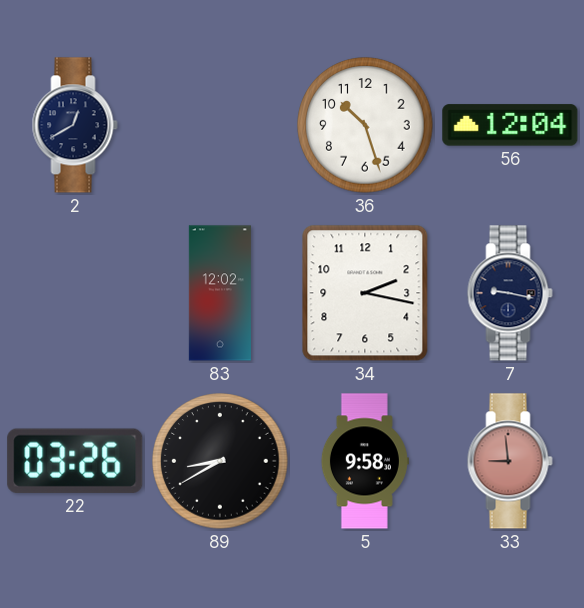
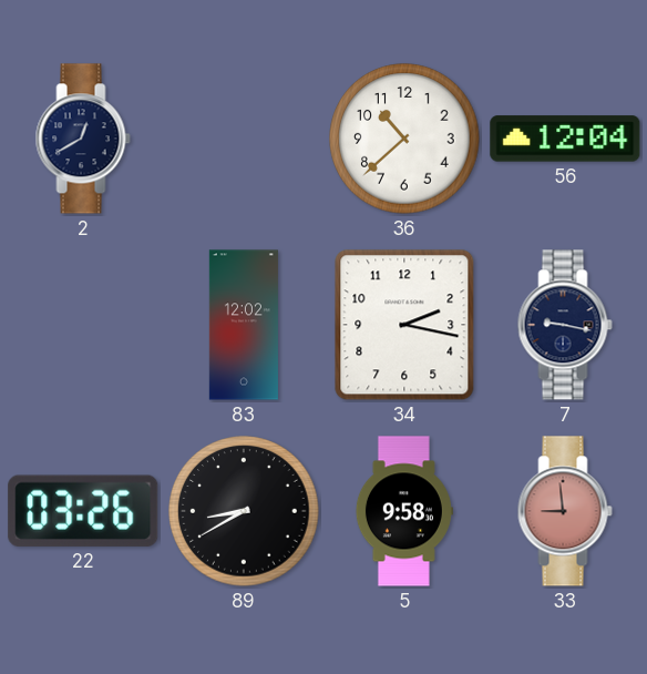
36: 10:27 -> 10:38 (404, 139)
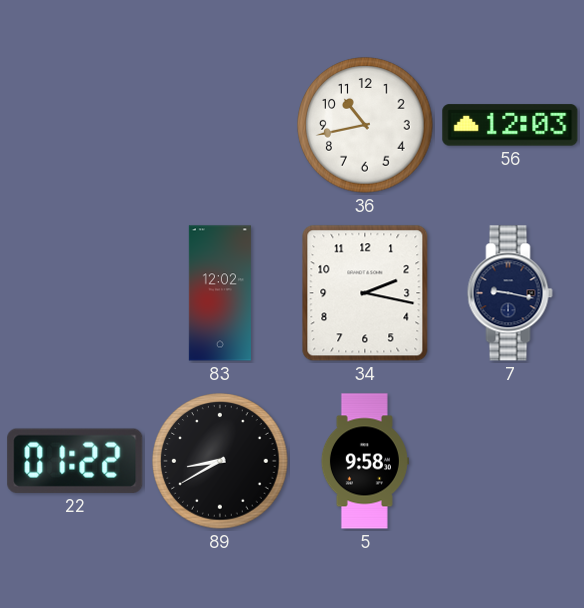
2: 12:40 -> none (83, 139)
36: 10:38 -> 10:43 (365, 125)
56: 12:04 -> 12:03 (510, 125)
22: 03:26 -> 01:22 (75, 461)
33: 8:59 -> none (565, 511)
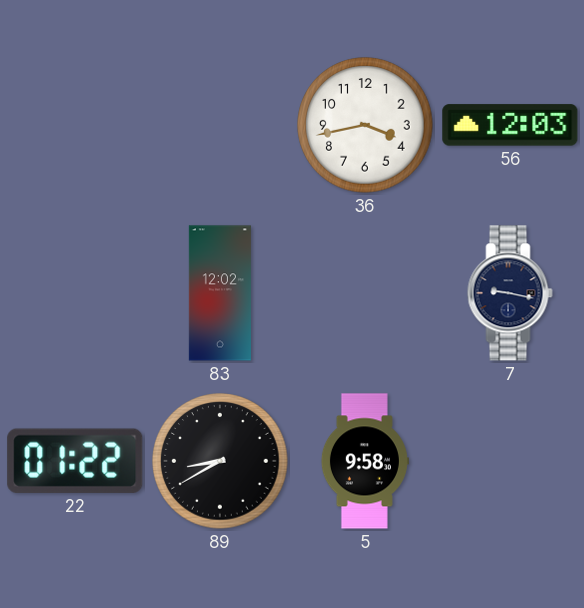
36: 10:43 -> 3:43 (365, 125)
34: 2:17 -> none (365, 293)
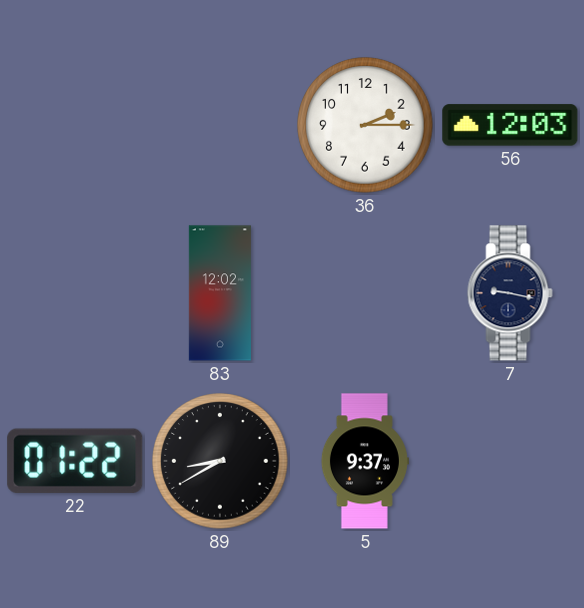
36: 3:43 -> 2:15 (365, 125)
5: 9:58 -> 9:37 (365, 461)
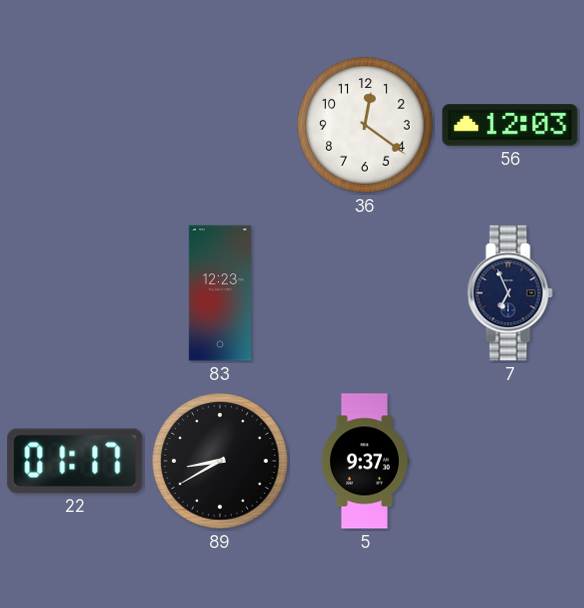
36: 2:15 -> 12:21 (365, 125)
83: 12:02 -> 12:23 (220, 293)
7: 9:17 -> 6:56 (510, 293)
22: 01:22 -> 01:17 (75, 461)
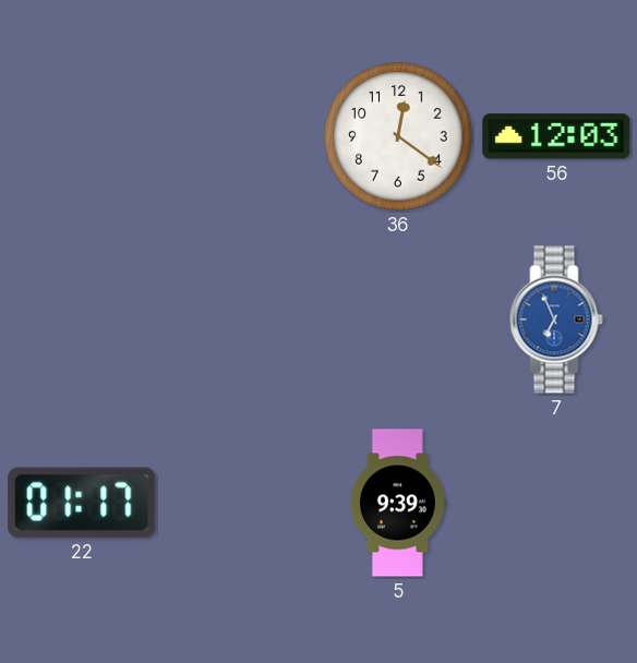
83: 12:23 -> none (220, 293)
7 dial: navy -> blue (556, 320)
89: 8:40 -> none (220, 461)
5: 9:37 -> 9:39 (398, 503)
